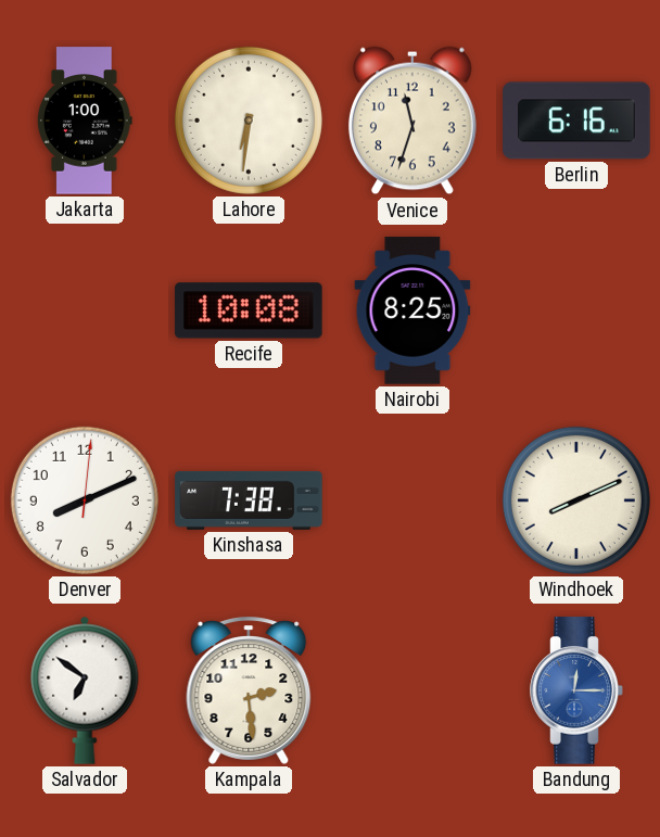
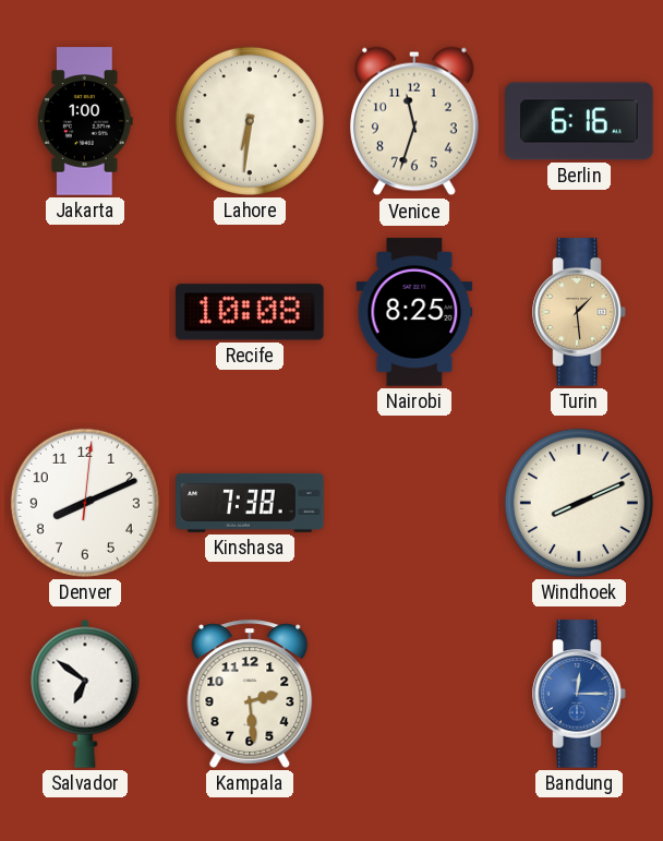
Turin: none -> 1:29 (579, 312)
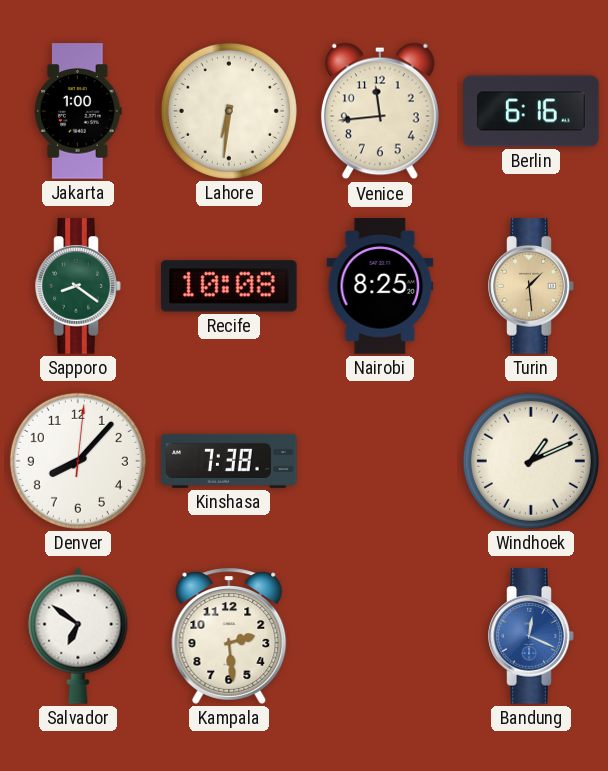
Venice: 11:33 -> 11:44 (380, 111)
Sapporo: none -> 8:21 (78, 286)
Denver: 8:11 -> 8:07 (78, 461)
Windhoek: 8:11 -> 1:11 (531, 461)
Bandung: 12:15 -> 12:19 (531, 636)
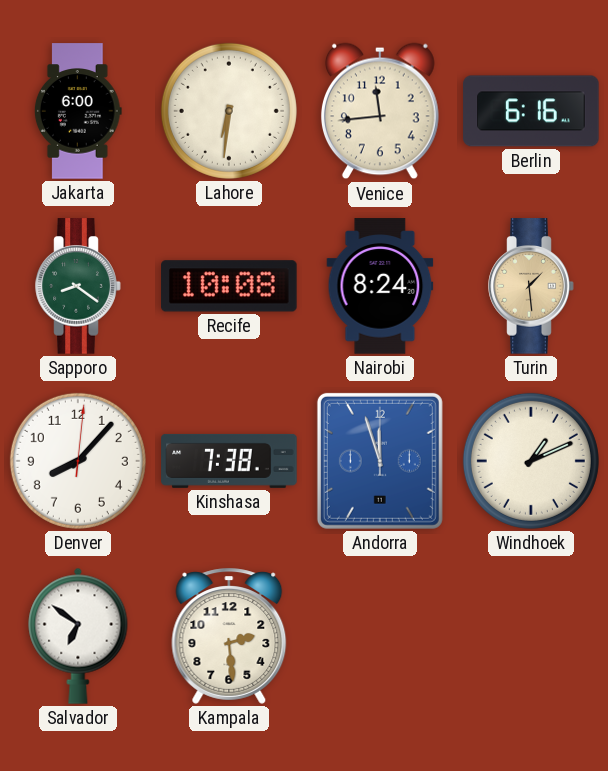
Jakarta: 1:00 -> 6:00 (78, 111)
Nairobi: 8:25 -> 8:24 (380, 286)
Andorra: none -> 11:57 (380, 461)
Bandung: 12:19 -> none (531, 636)
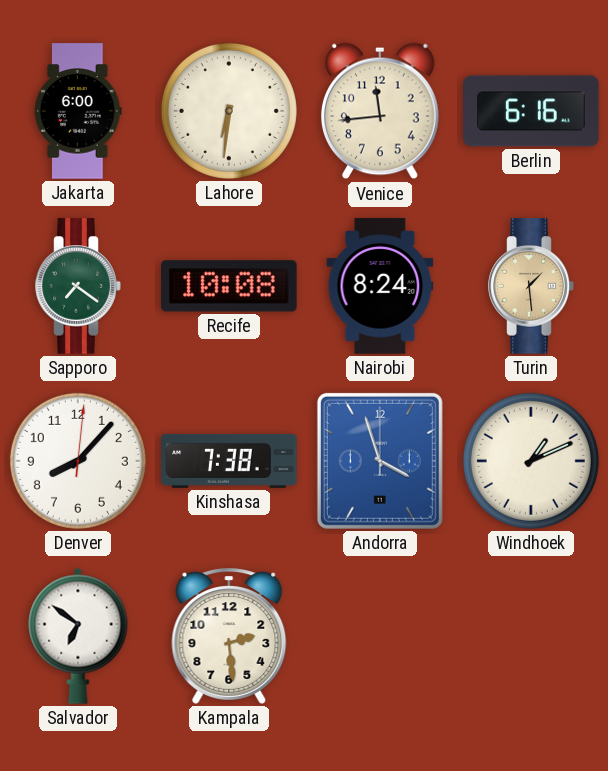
Sapporo: 8:21 -> 7:21 (78, 286)
Andorra: 11:57 -> 3:57 (380, 461)
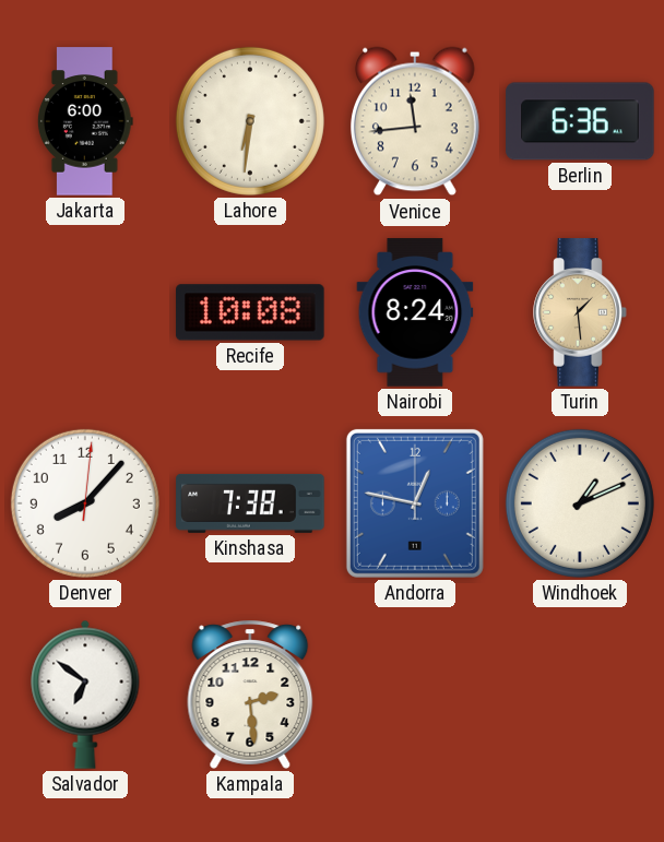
Berlin: 6:16 -> 6:36 (580, 121)
Sapporo: 7:21 -> none (78, 286)
Andorra: 3:57 -> 12:47 (415, 503)
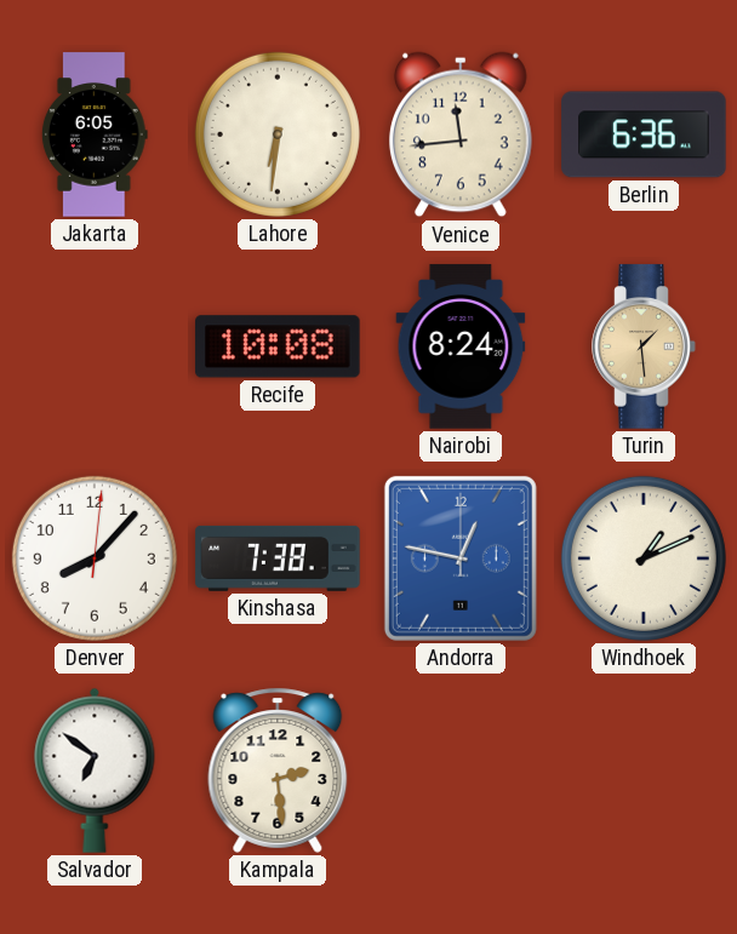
Jakarta: 6:00 -> 6:05 (95, 134)
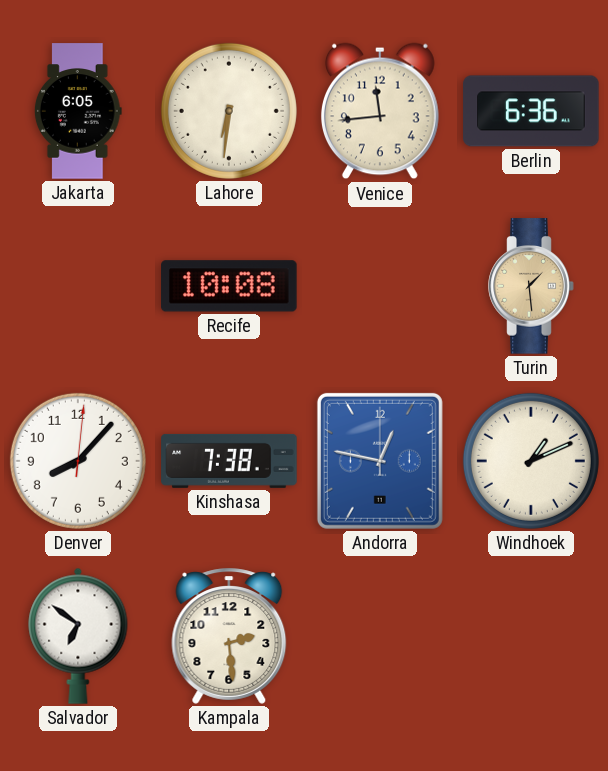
Nairobi: 8:24 -> none (461, 346)
